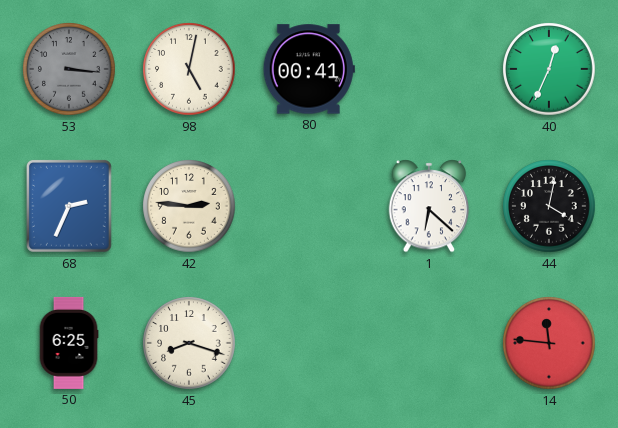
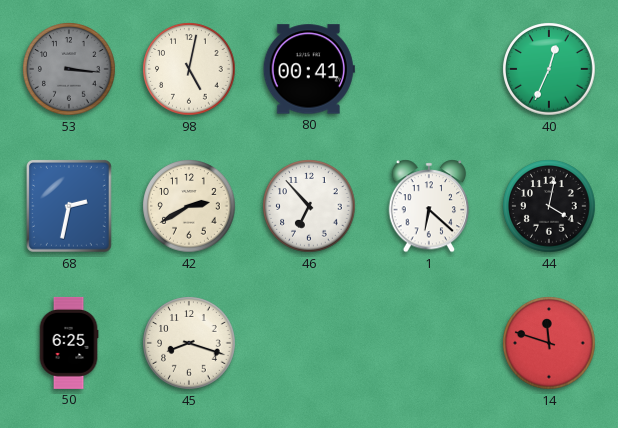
68: 2:34 -> 2:32 (69, 206)
42: 2:46 -> 2:40 (189, 206)
46: none -> 6:53 (309, 206)
14: 11:46 -> 11:48 (549, 343)
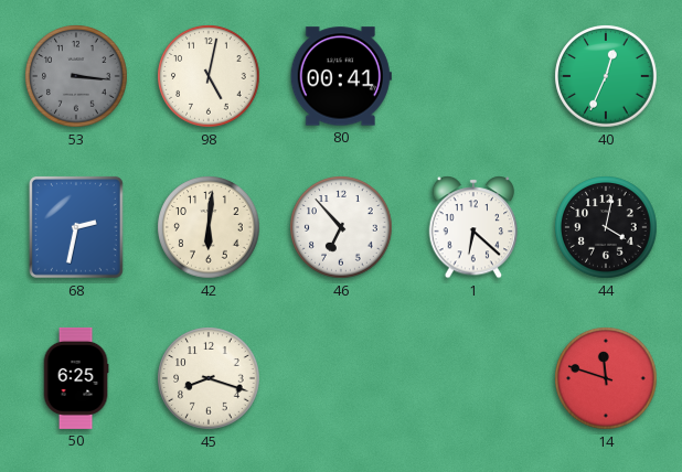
42: 2:40 -> 6:01 (209, 227)
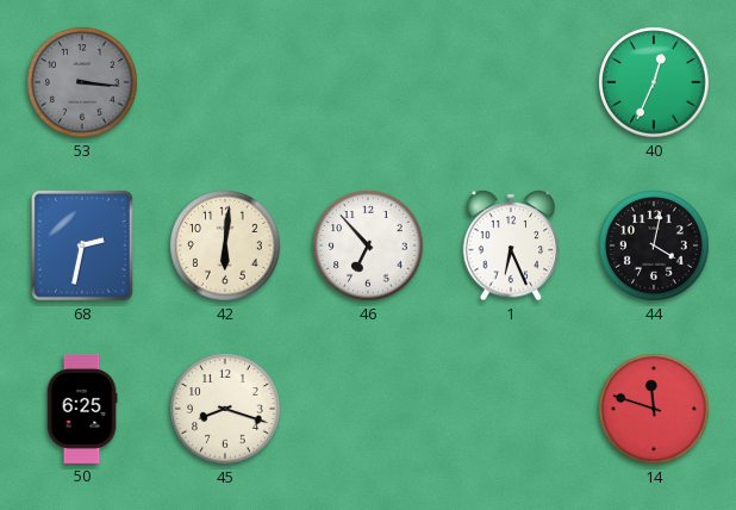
98: 5:02 -> none (209, 76)
80: 00:41 -> none (341, 76)
1: 6:22 -> 6:26 (511, 245)
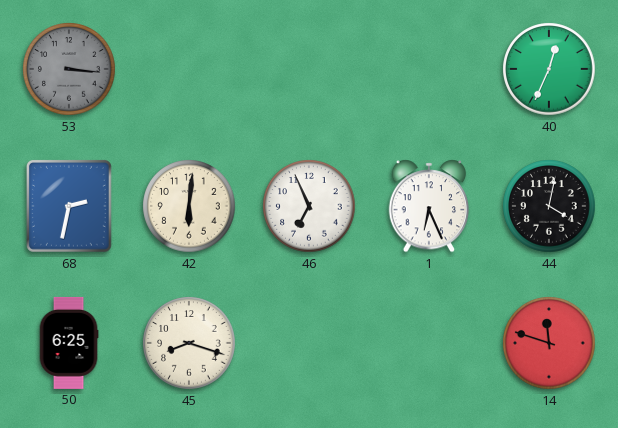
46: 6:53 -> 6:56 (309, 206)
